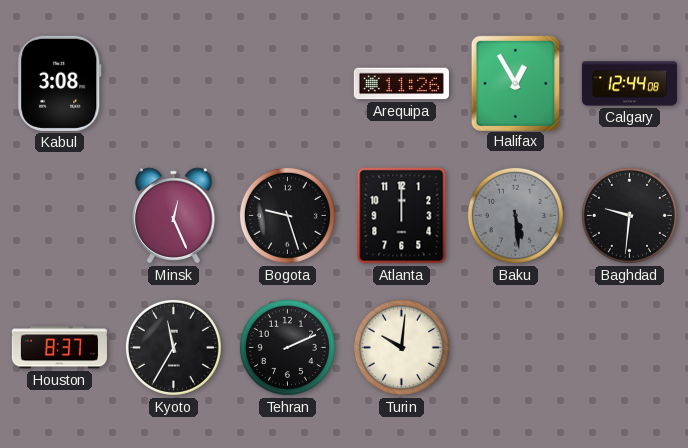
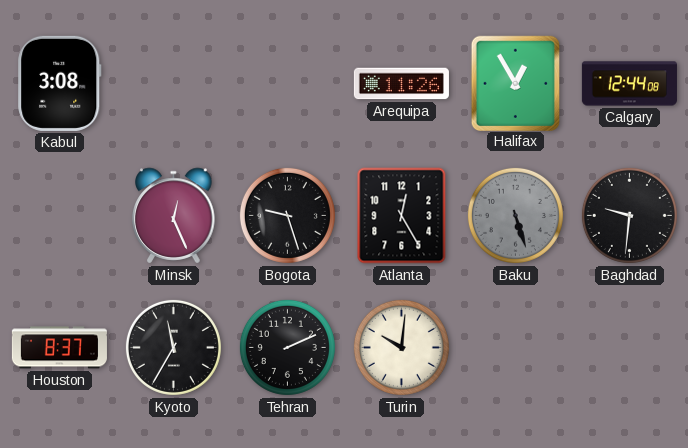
Atlanta: 12:00 -> 12:25 (402, 216)
Baku: 5:29 -> 5:27 (515, 215)
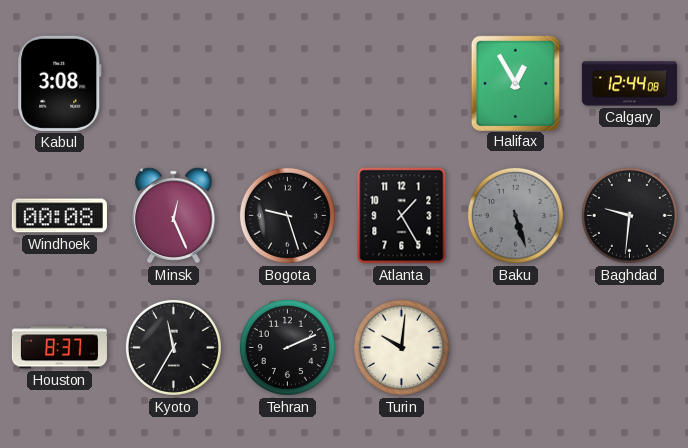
Arequipa: 11:26 -> none (401, 84)
Windhoek: none -> 00:08 (59, 216)
Atlanta: 12:25 -> 1:25 (402, 216)
